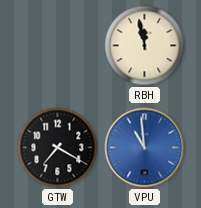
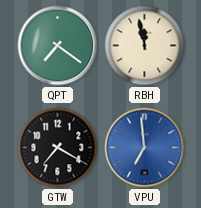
QPT: none -> 7:21 (58, 46)
VPU: 10:59 -> 6:59 (145, 148)
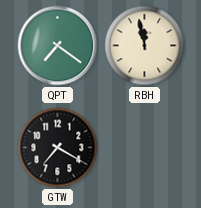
VPU: 6:59 -> none (145, 148)
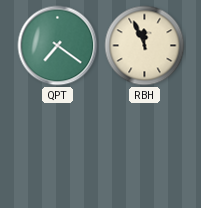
RBH: 11:58 -> 11:56 (145, 46)
GTW: 7:20 -> none (58, 148)
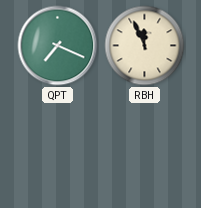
QPT: 7:21 -> 7:19 (58, 46)
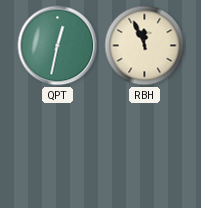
QPT: 7:19 -> 12:32 (58, 46)
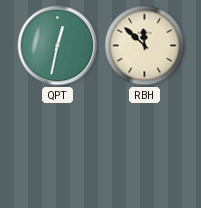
RBH: 11:56 -> 11:52 (145, 46)
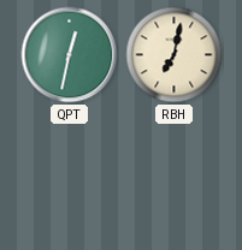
RBH: 11:52 -> 7:02 (175, 55)
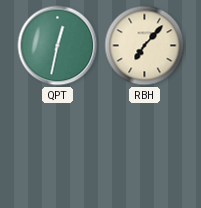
RBH: 7:02 -> 7:07 (145, 46)
